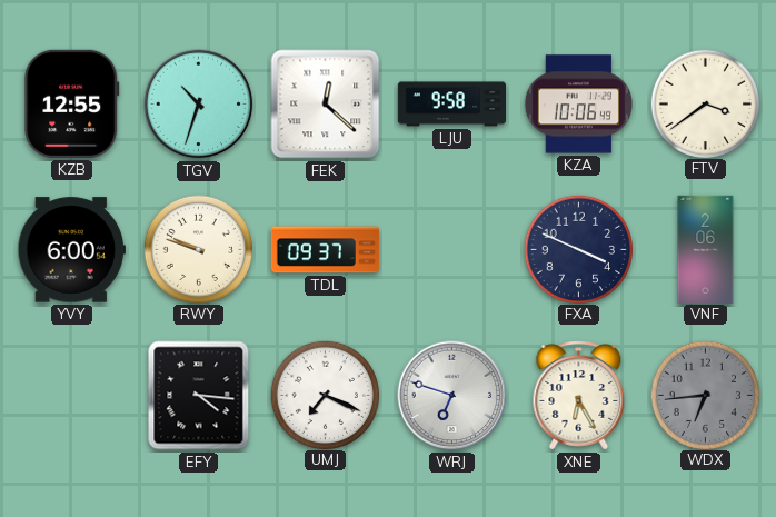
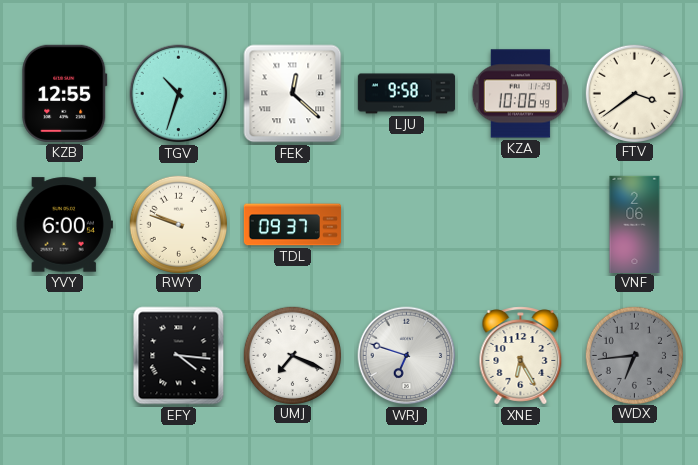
FXA: 3:49 -> none (578, 249)
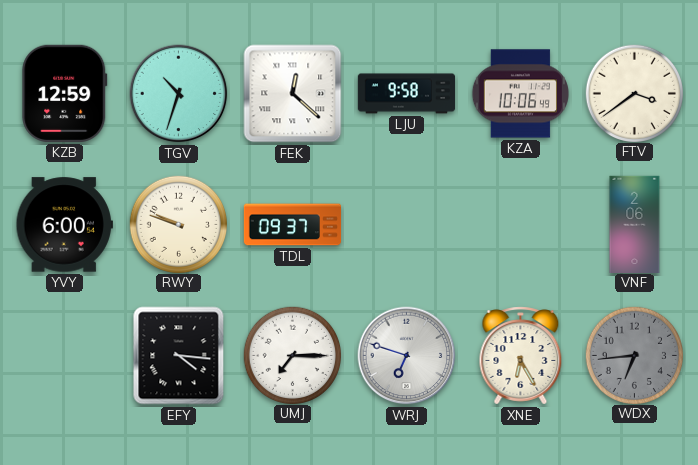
KZB: 12:55 -> 12:59 (65, 93)
UMJ: 7:19 -> 7:15 (292, 355)
